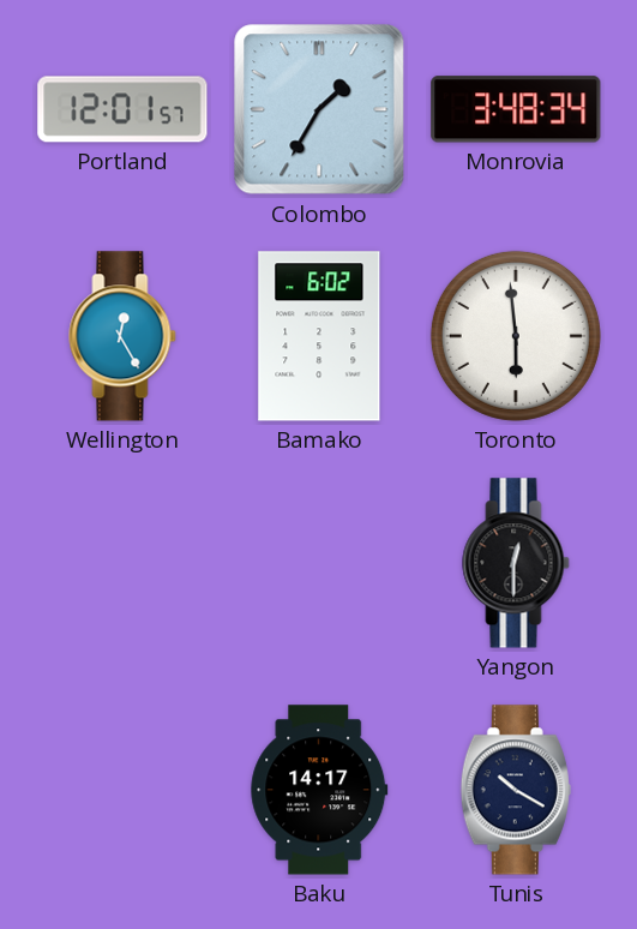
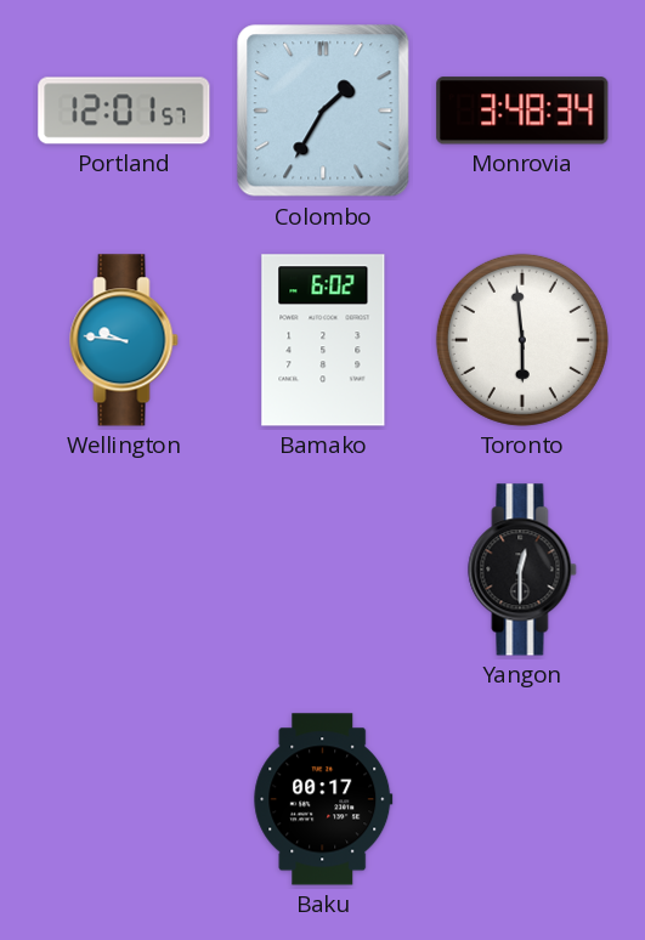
Wellington: 12:25 -> 9:46 (124, 340)
Baku: 14:17 -> 00:17 (323, 799)
Tunis: 10:20 -> none (516, 790)
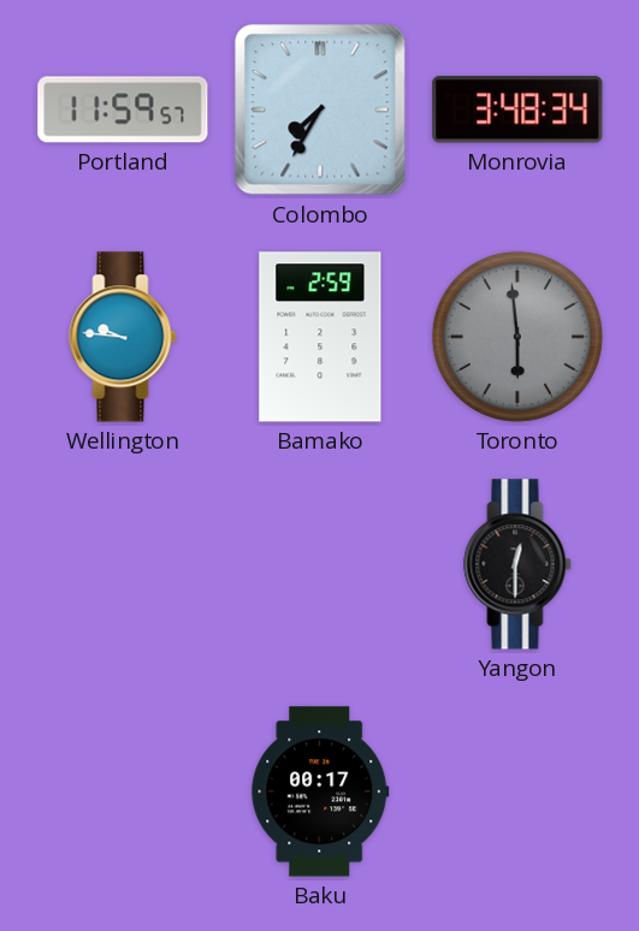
Portland: 12:01 -> 11:59 (123, 109)
Colombo: 1:35 -> 7:35 (320, 109)
Bamako: 6:02 -> 2:59 (320, 337)
Toronto dial: white -> grey (517, 337)
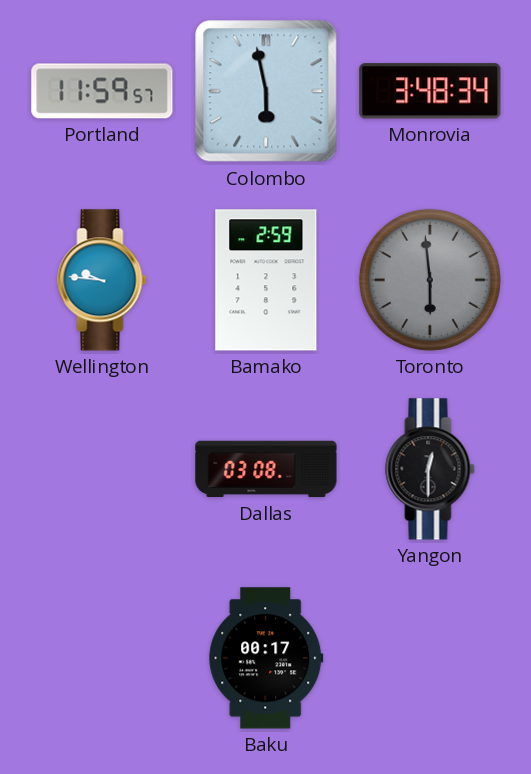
Colombo: 7:35 -> 5:58 (266, 91)
Dallas: none -> 03:08 (266, 469)
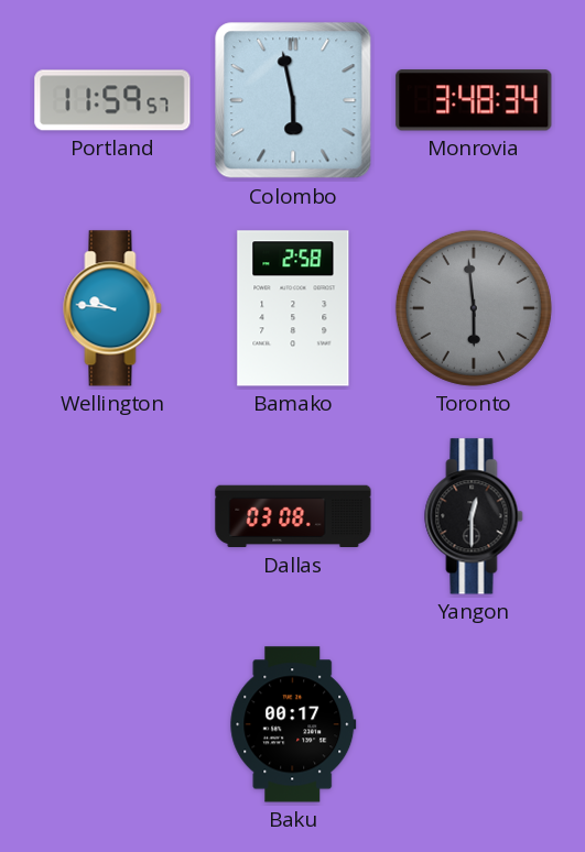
Bamako: 2:59 -> 2:58 (293, 308)
